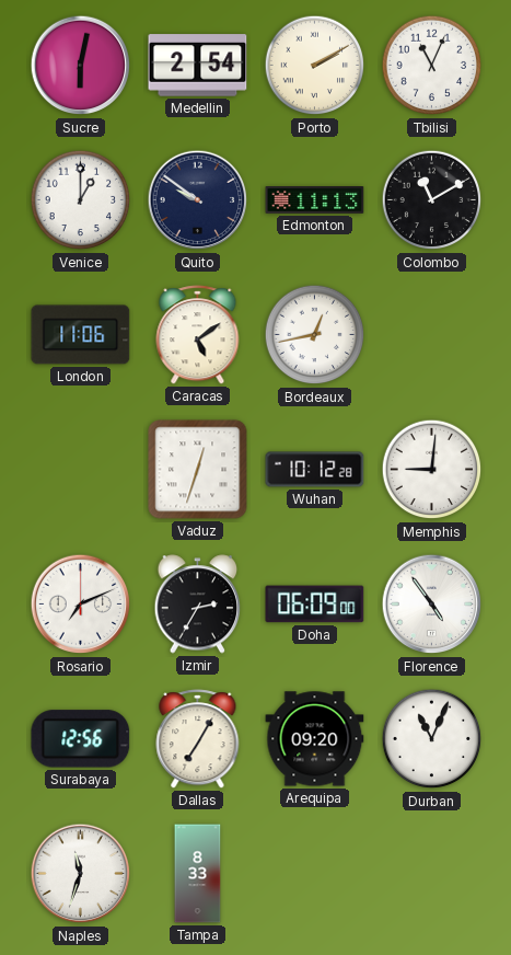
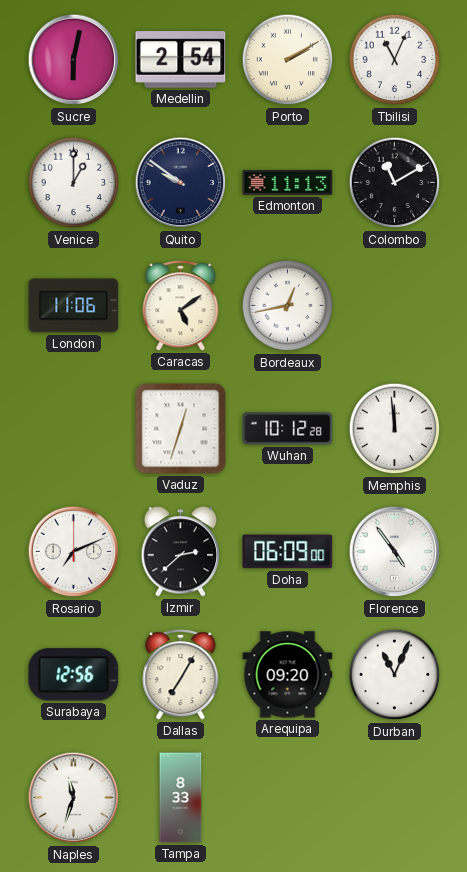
Memphis: 9:01 -> 11:59 (395, 429)
Izmir: 2:35 -> 2:38 (181, 552)
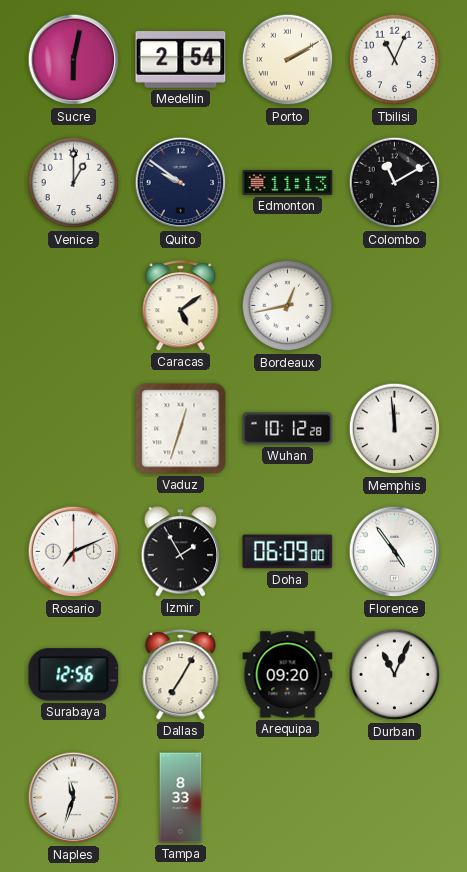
London: 11:06 -> none (74, 306)
Izmir: 2:38 -> 1:55 (181, 552)
